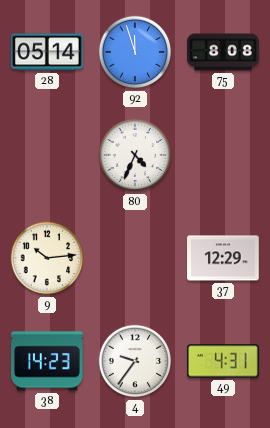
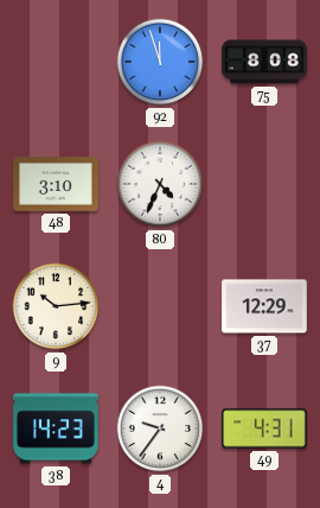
28: 05:14 -> none (48, 52)
48: none -> 3:10 (56, 184)
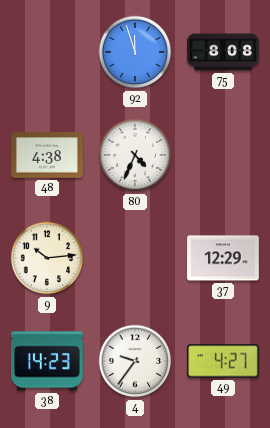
48: 3:10 -> 4:38 (47, 155)
49: 4:31 -> 4:27 (223, 361)
